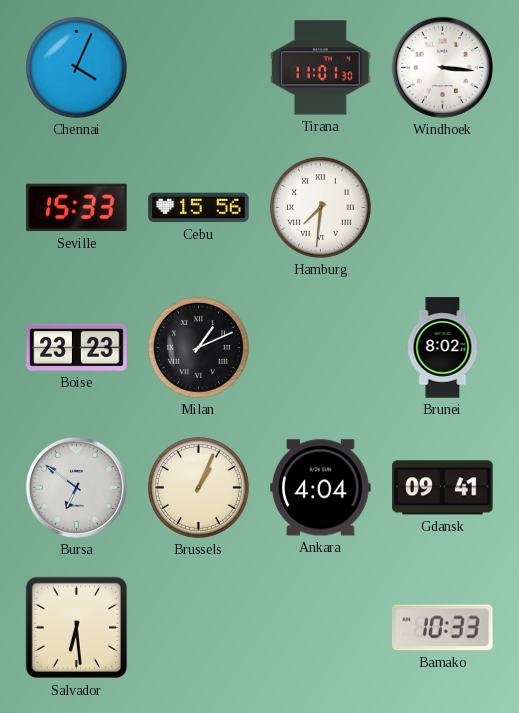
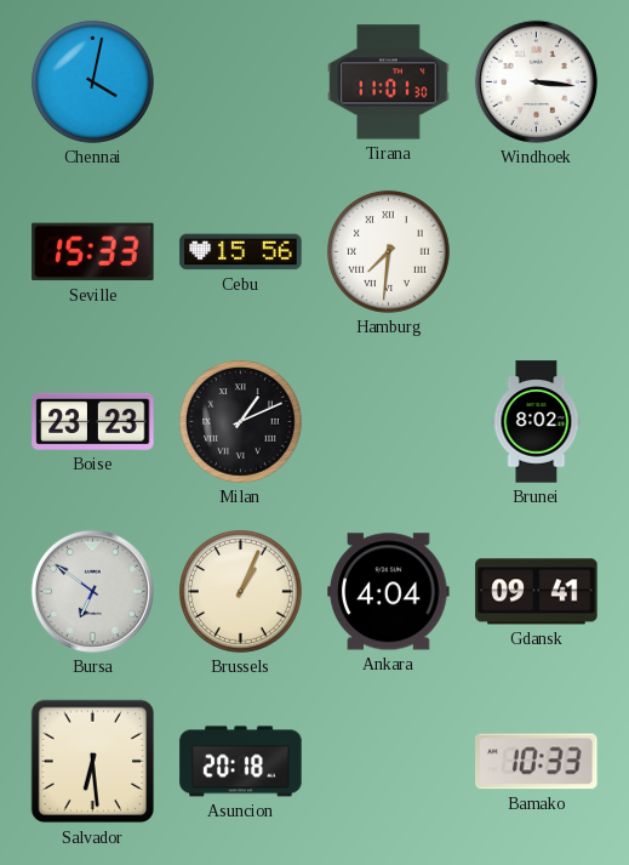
Chennai: 4:04 -> 4:02 (92, 81)
Asuncion: none -> 20:18 (241, 762)
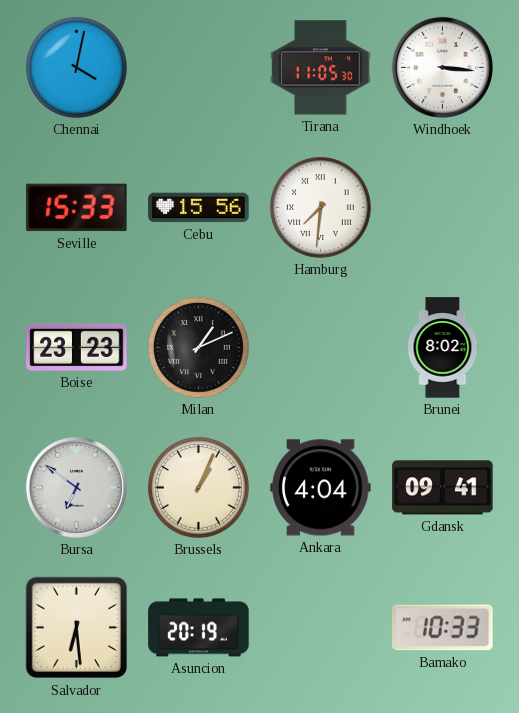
Tirana: 11:01 -> 11:05 (321, 68)
Asuncion: 20:18 -> 20:19 (199, 628)
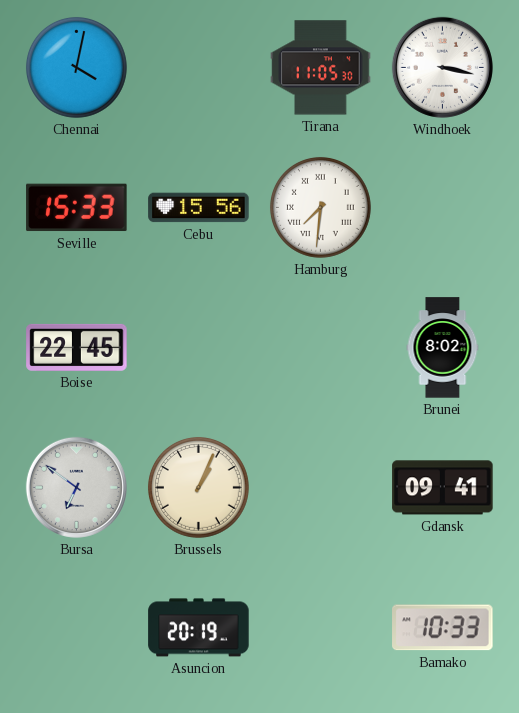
Windhoek: 3:16 -> 3:17 (442, 67)
Boise: 23:23 -> 22:45 (77, 347)
Milan: 1:11 -> none (198, 347)
Ankara: 4:04 -> none (321, 488)
Salvador: 6:29 -> none (77, 628)
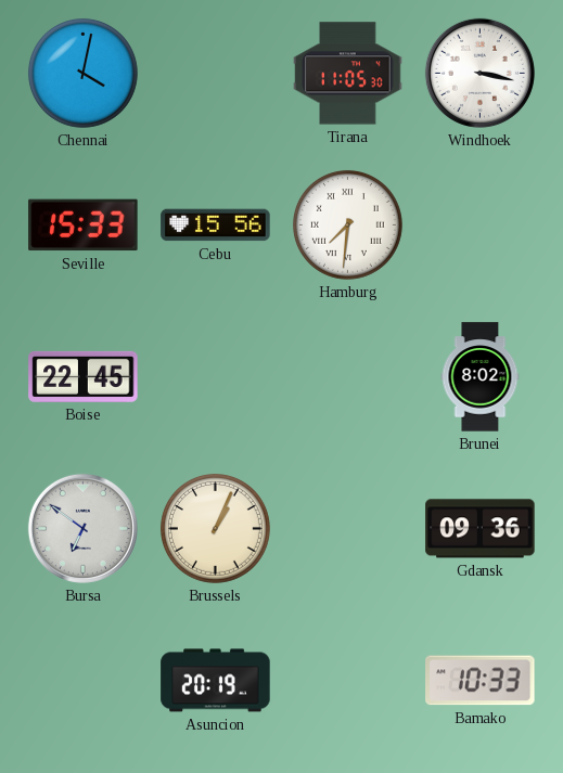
Gdansk: 09:41 -> 09:36 (481, 529)
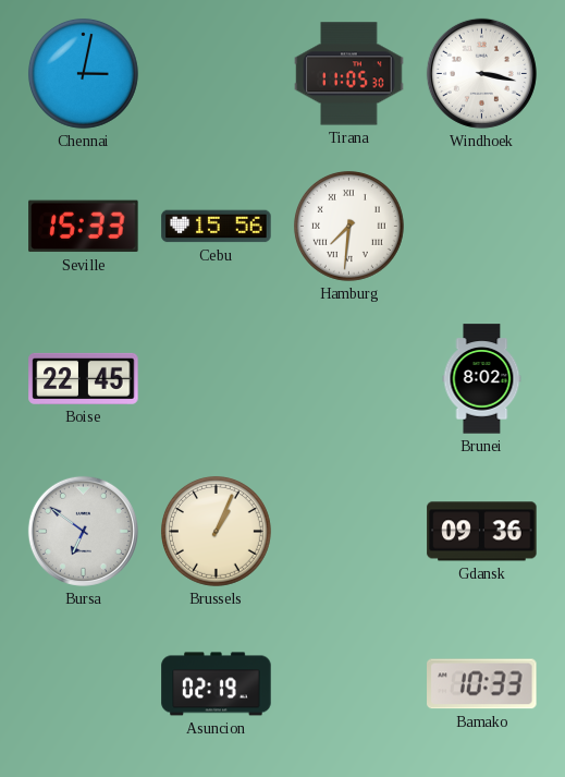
Chennai: 4:02 -> 3:02 (83, 73)
Asuncion: 20:19 -> 02:19 (217, 684)
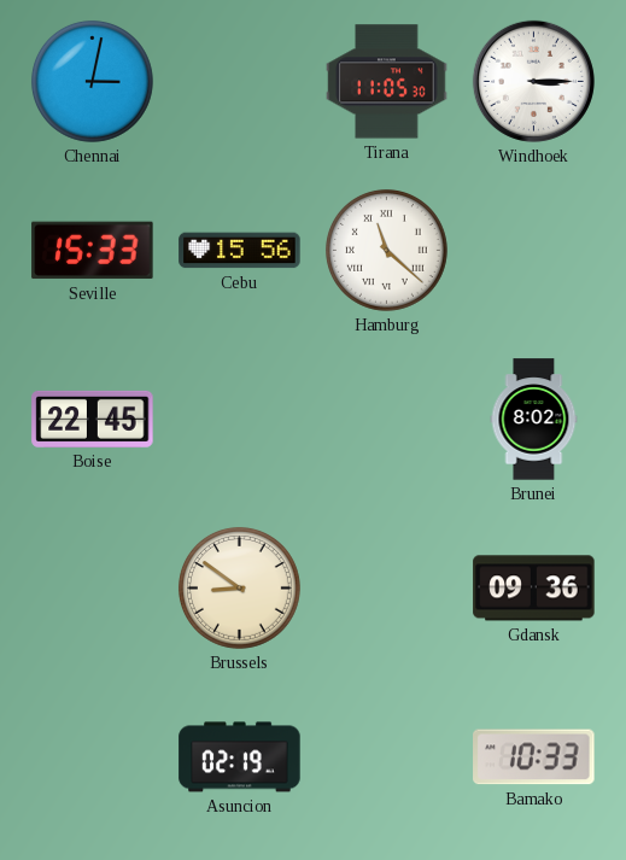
Windhoek: 3:17 -> 3:15 (533, 81)
Hamburg: 7:31 -> 11:22 (386, 250)
Bursa: 6:51 -> none (83, 531)
Brussels: 1:04 -> 8:51 (239, 587)
